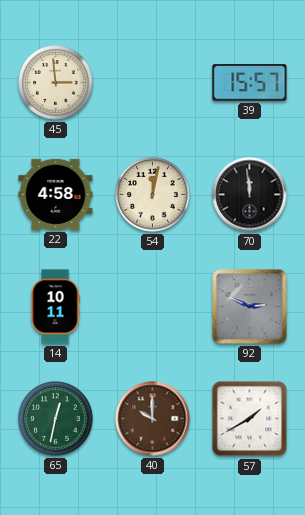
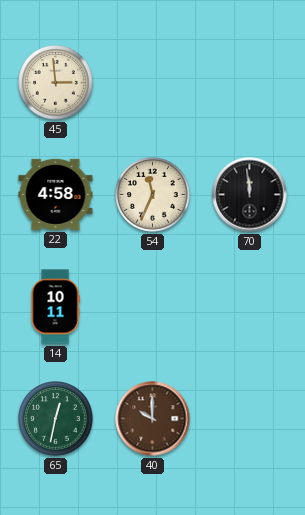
39: 15:57 -> none (250, 83)
54: 12:02 -> 11:34 (153, 195)
92: 2:49 -> none (250, 307)
57: 1:40 -> none (250, 419)
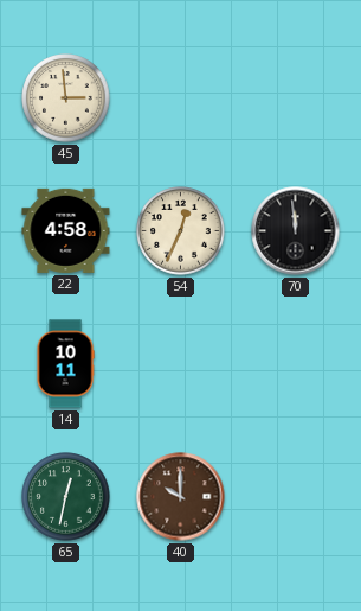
54: 11:34 -> 12:34 (181, 231)
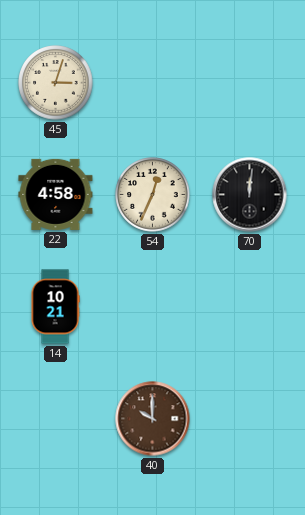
45: 2:59 -> 3:03 (56, 83)
70: 11:59 -> 12:01 (250, 195)
14: 10:11 -> 10:21 (55, 307)
65: 12:32 -> none (66, 497)
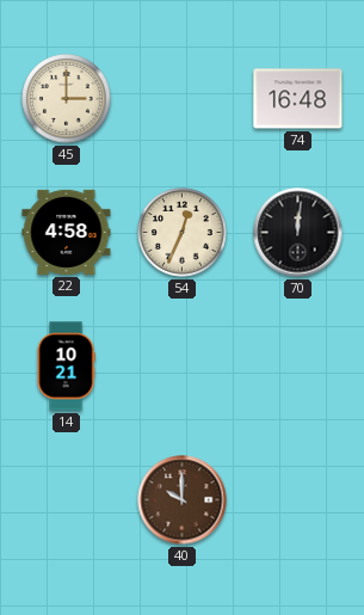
45: 3:03 -> 3:00 (67, 99)
74: none -> 16:48 (298, 99)
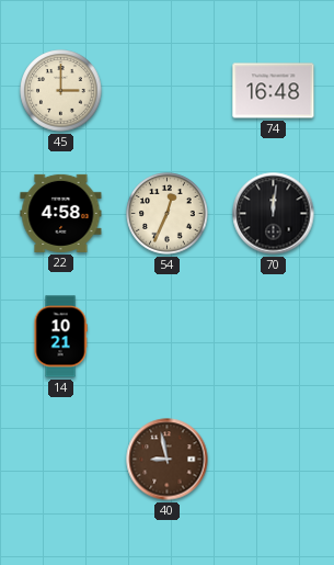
40: 10:00 -> 8:58 (168, 460)
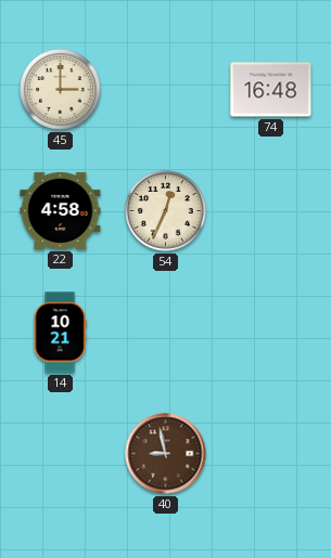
70: 12:01 -> none (274, 214)
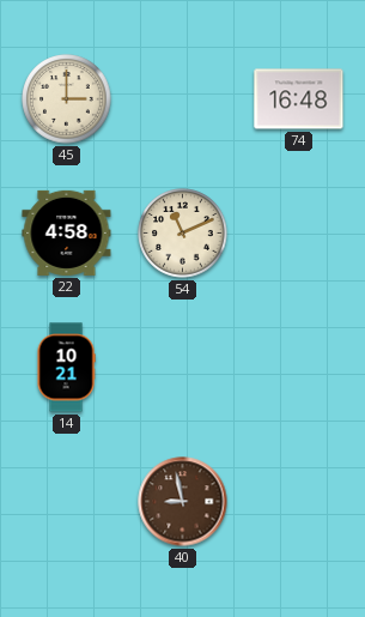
54: 12:34 -> 11:11 (183, 234)
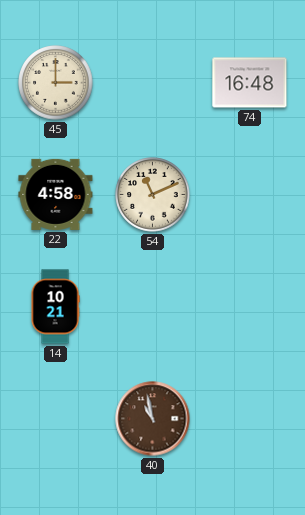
40: 8:58 -> 10:58 (153, 419)
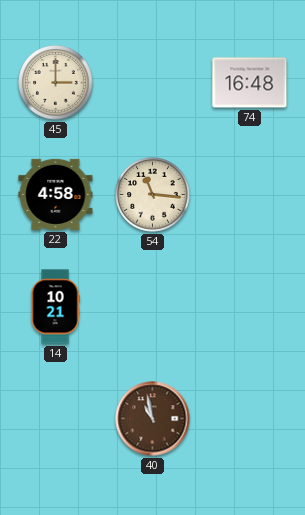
54: 11:11 -> 11:16 (153, 195)
